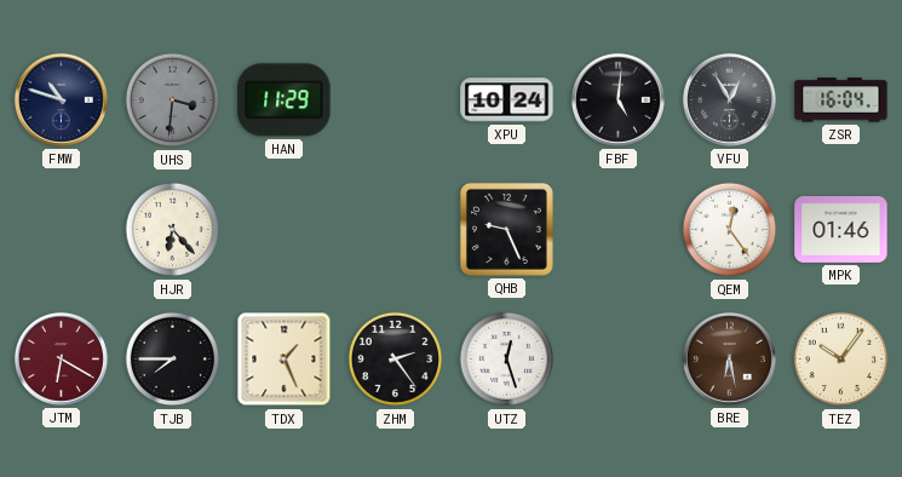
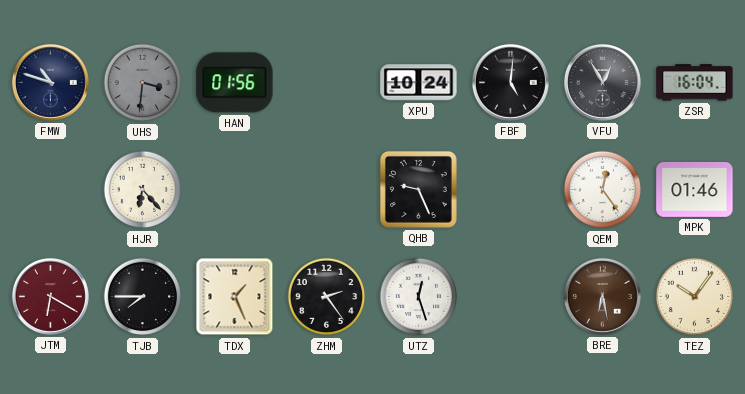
HAN: 11:29 -> 01:56 (235, 83)
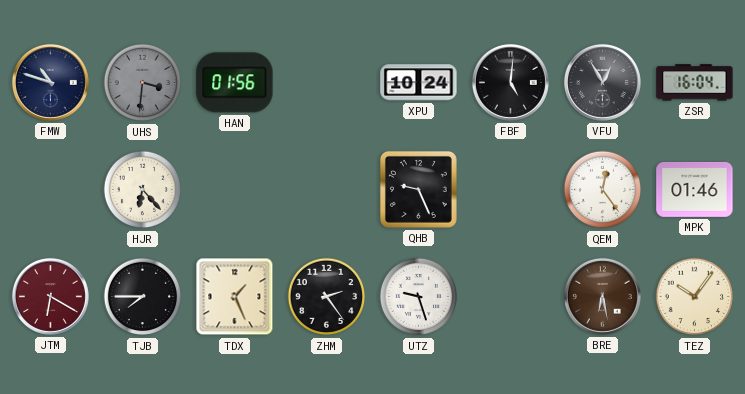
UTZ: 12:27 -> 9:27 (419, 297)
